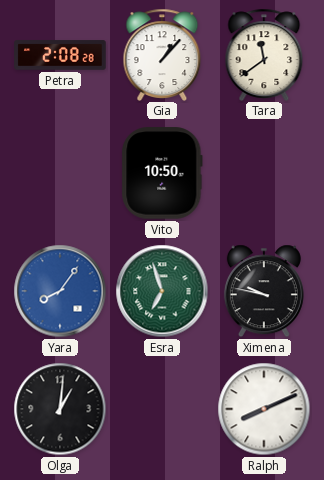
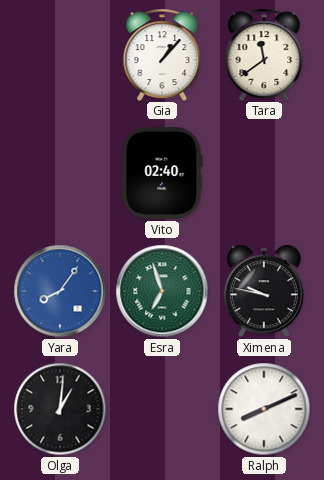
Petra: 2:08 -> none (60, 55)
Vito: 10:50 -> 02:40 (162, 173)
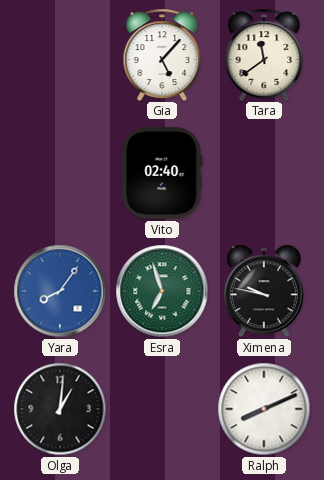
Gia: 1:07 -> 5:07 (162, 54)
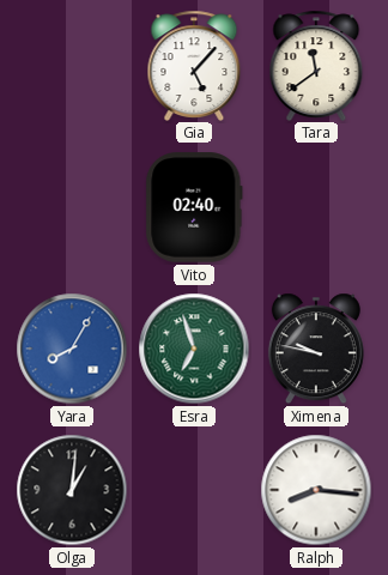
Yara: 8:06 -> 8:05 (72, 349)
Ralph: 8:11 -> 8:16 (316, 490)
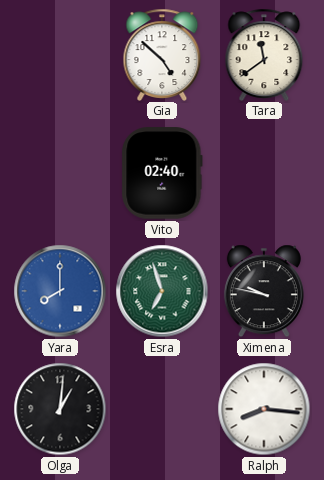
Gia: 5:07 -> 4:52 (162, 54)
Yara: 8:05 -> 8:00 (60, 291)
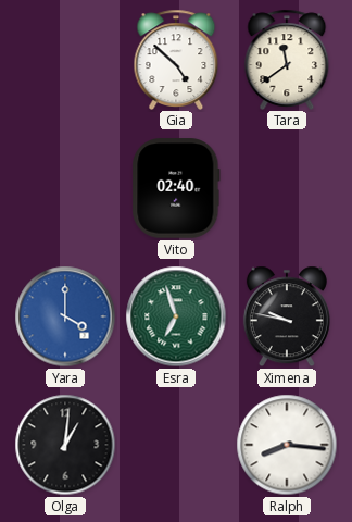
Yara: 8:00 -> 4:00 (65, 316)
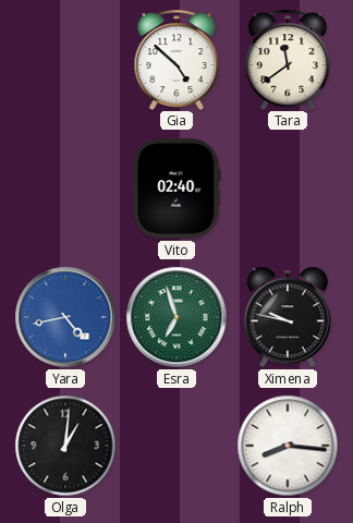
Yara: 4:00 -> 4:43 (65, 317)
